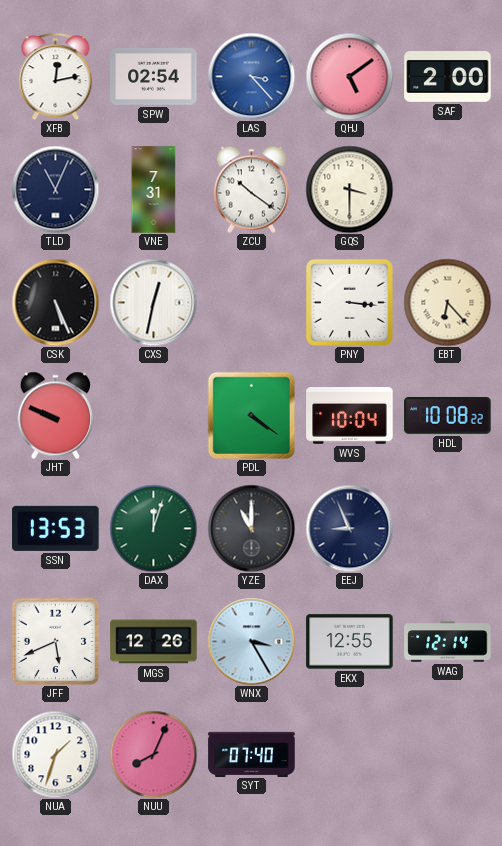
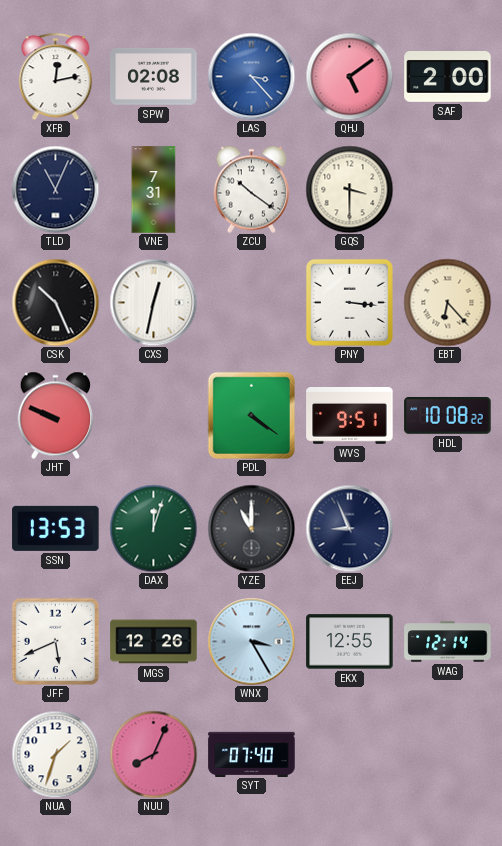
SPW: 02:54 -> 02:08 (154, 76)
CSK: 5:26 -> 10:26 (55, 302)
WVS: 10:04 -> 9:51 (350, 416)
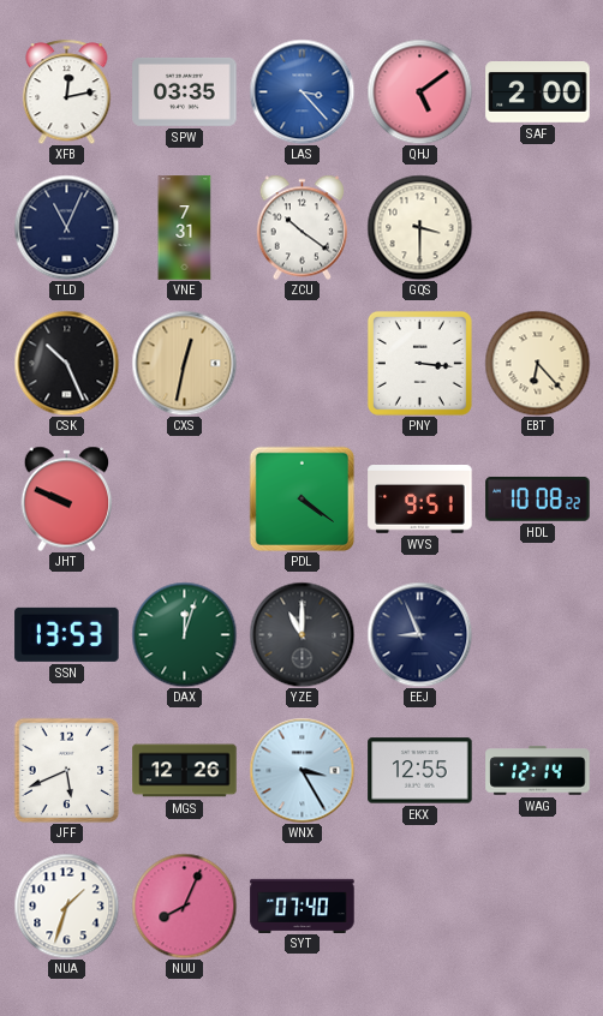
SPW: 02:08 -> 03:35 (185, 91)
CXS dial: white -> champagne (184, 363)
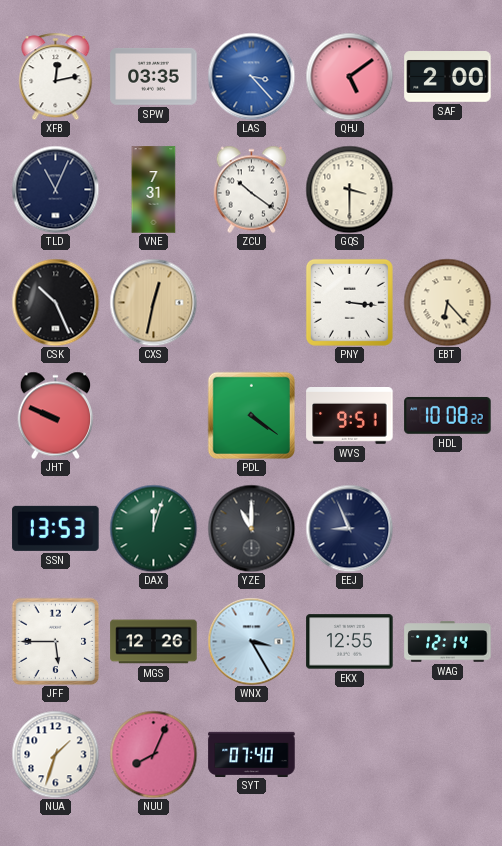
JFF: 5:41 -> 5:45 (55, 641)
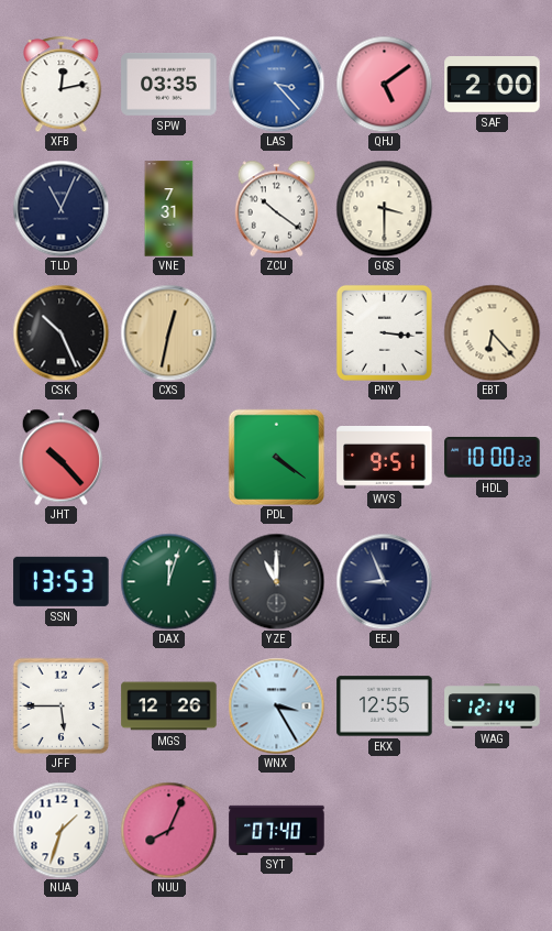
JHT: 9:49 -> 10:23 (62, 457)
HDL: 10:08 -> 10:00 (493, 458)
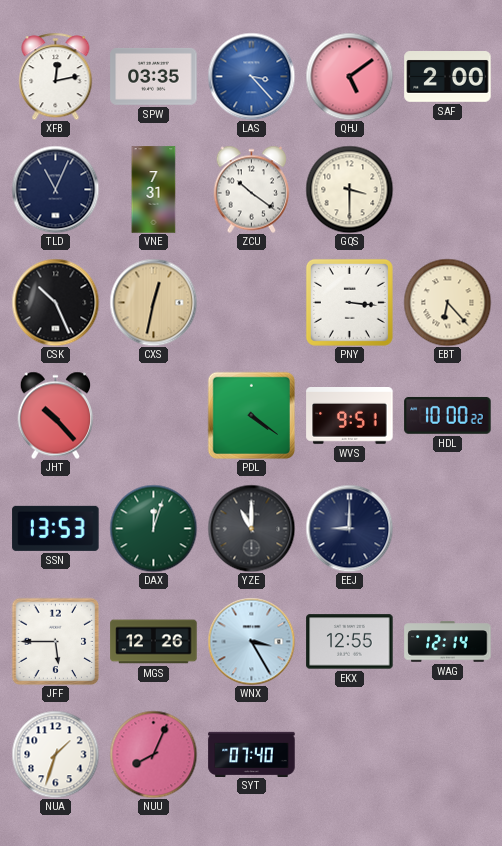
EEJ: 8:56 -> 9:00 (349, 528)
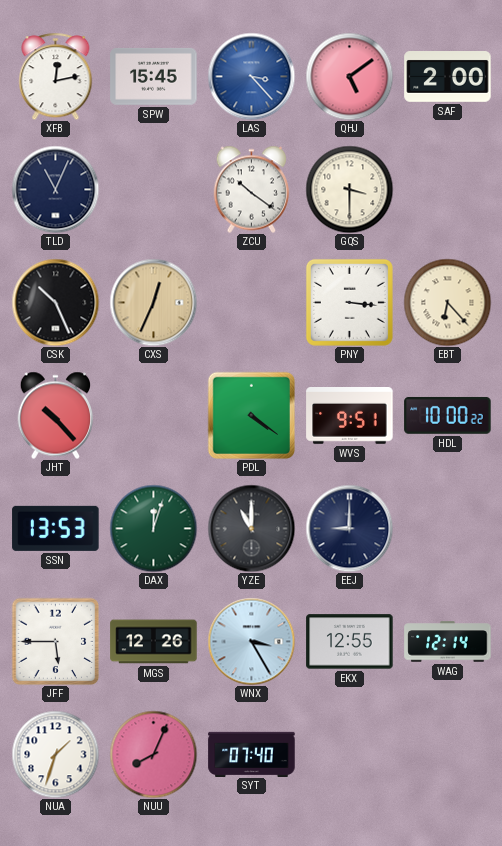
SPW: 03:35 -> 15:45 (154, 76)
VNE: 7:31 -> none (154, 190)
CXS: 12:32 -> 12:34 (153, 302)
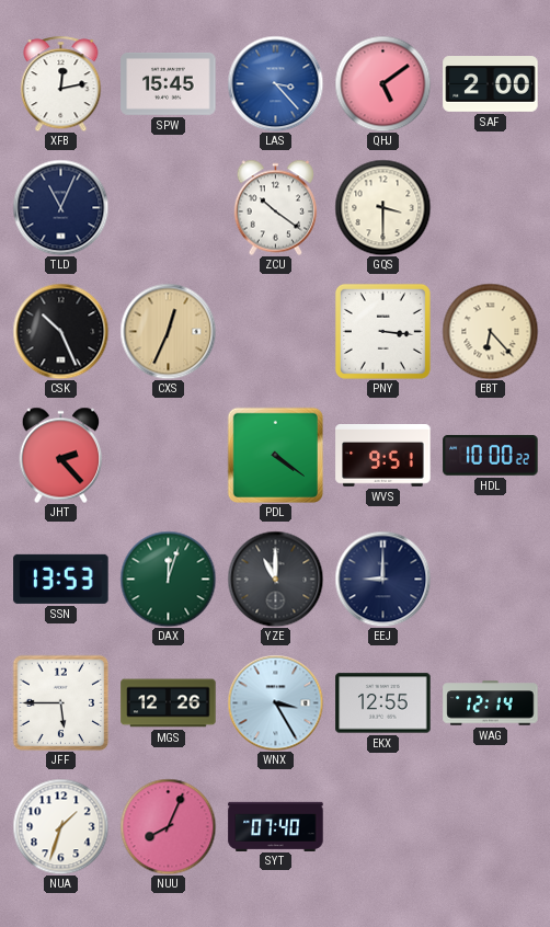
JHT: 10:23 -> 2:23 (61, 455)
